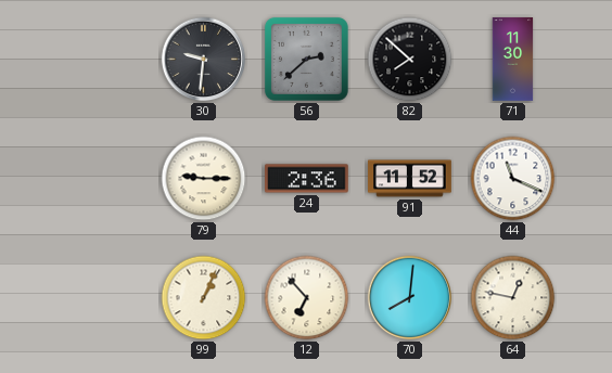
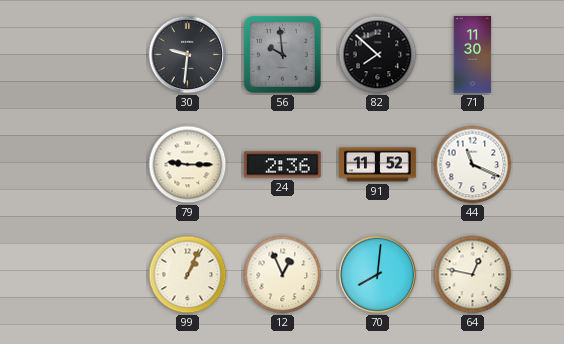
56: 2:38 -> 9:59 (282, 54)
12: 6:53 -> 12:56 (283, 275)
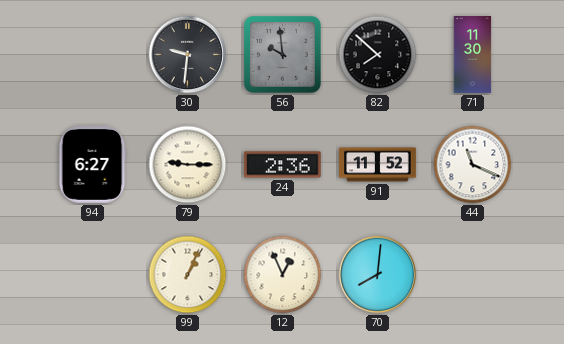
94: none -> 6:27 (92, 165)
64: 12:47 -> none (473, 275)
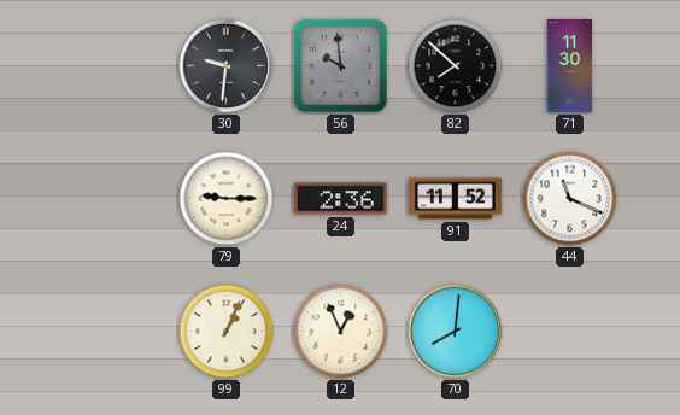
94: 6:27 -> none (92, 165)
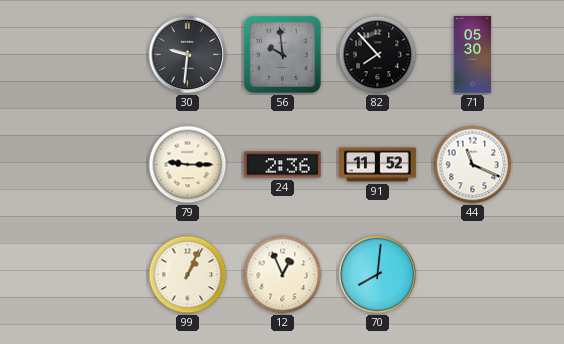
82: 7:52 -> 7:53 (378, 55)
71: 11:30 -> 05:30 (473, 55)
